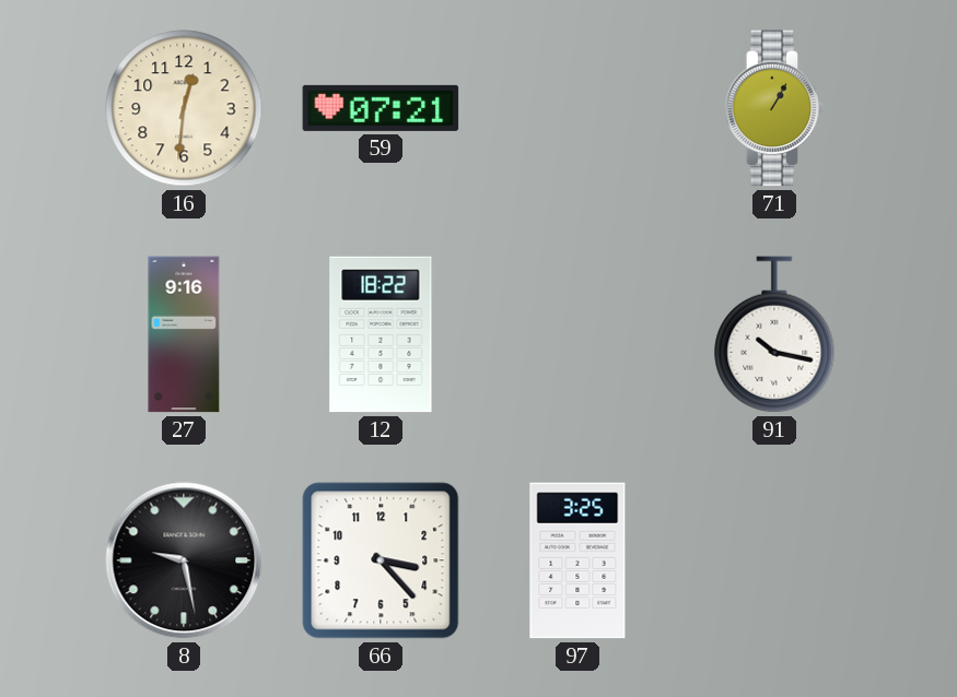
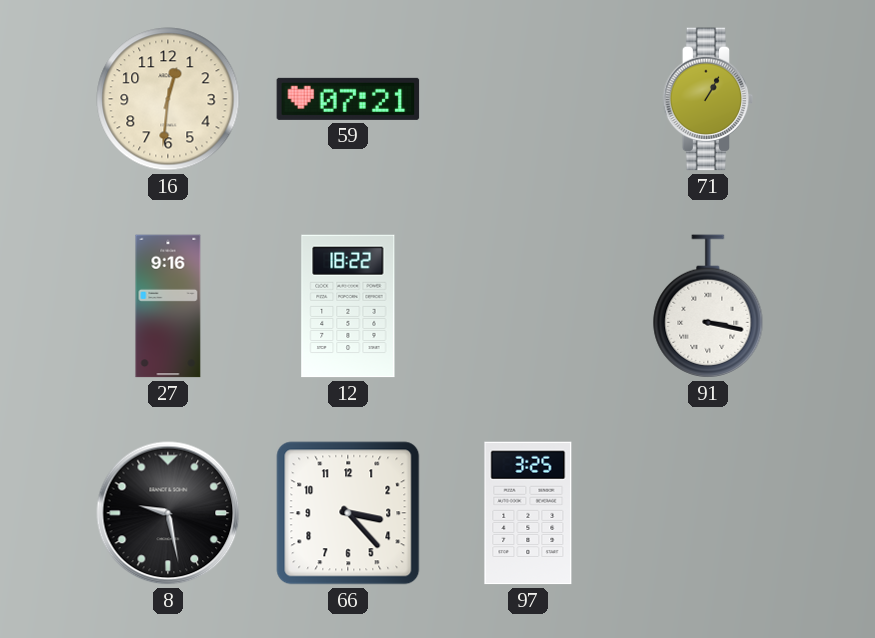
91: 10:17 -> 3:17 (708, 306)
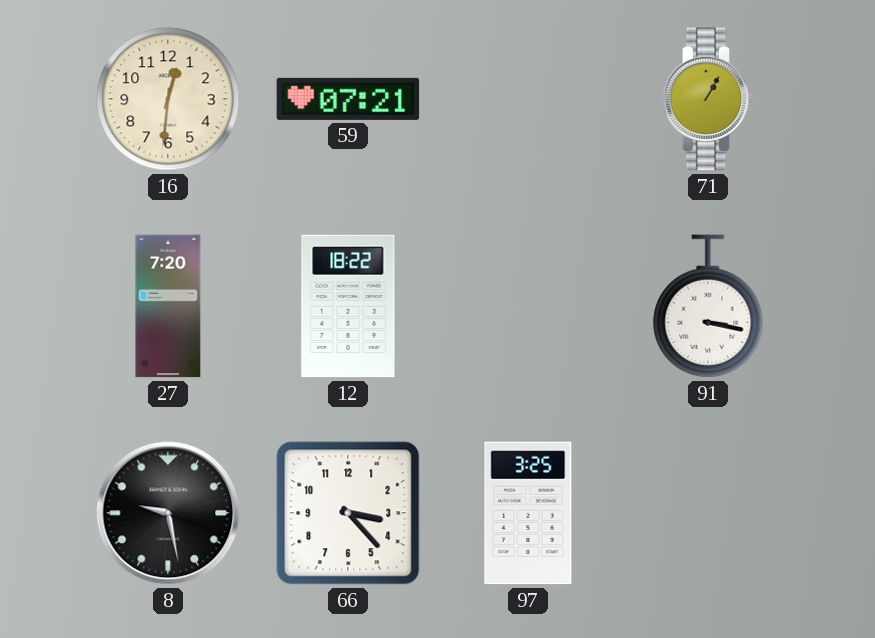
27: 9:16 -> 7:20 (168, 306)
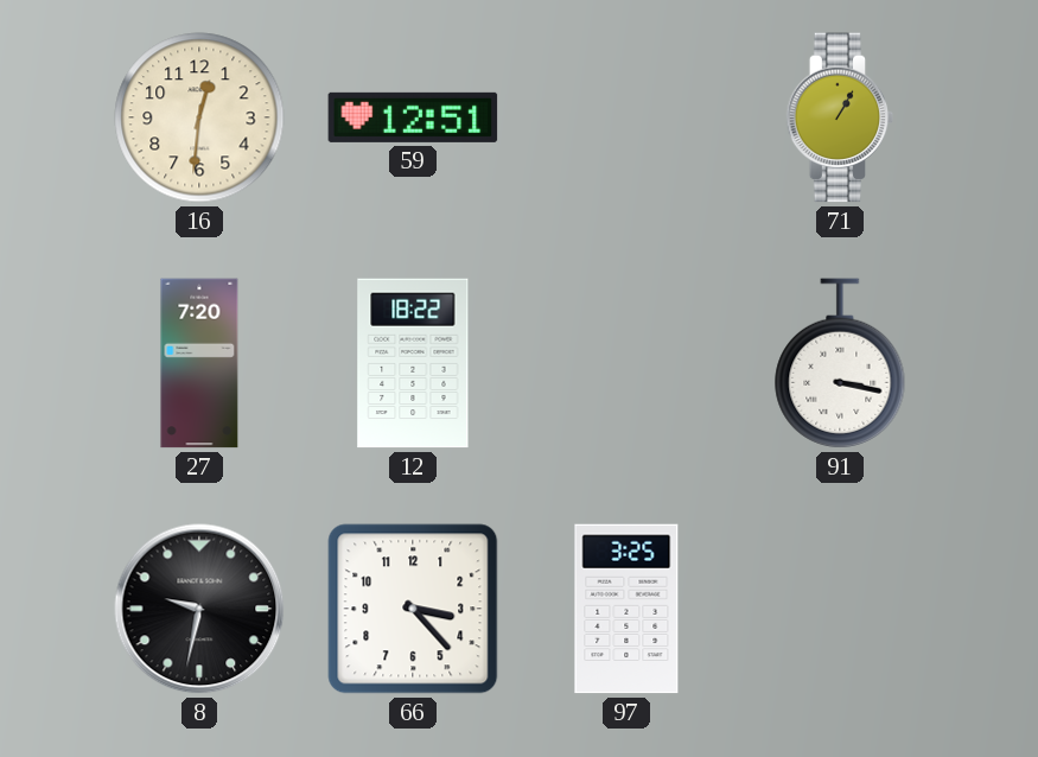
59: 07:21 -> 12:51 (413, 117)
8: 9:28 -> 9:32 (199, 609)
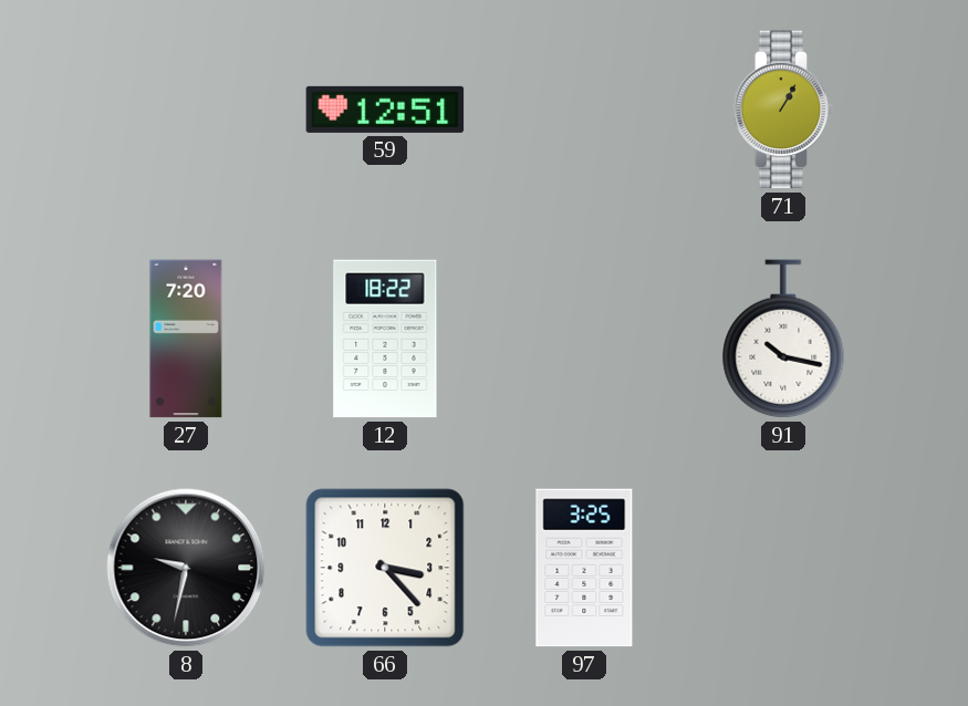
16: 12:31 -> none (199, 117)
91: 3:17 -> 10:17 (783, 339)
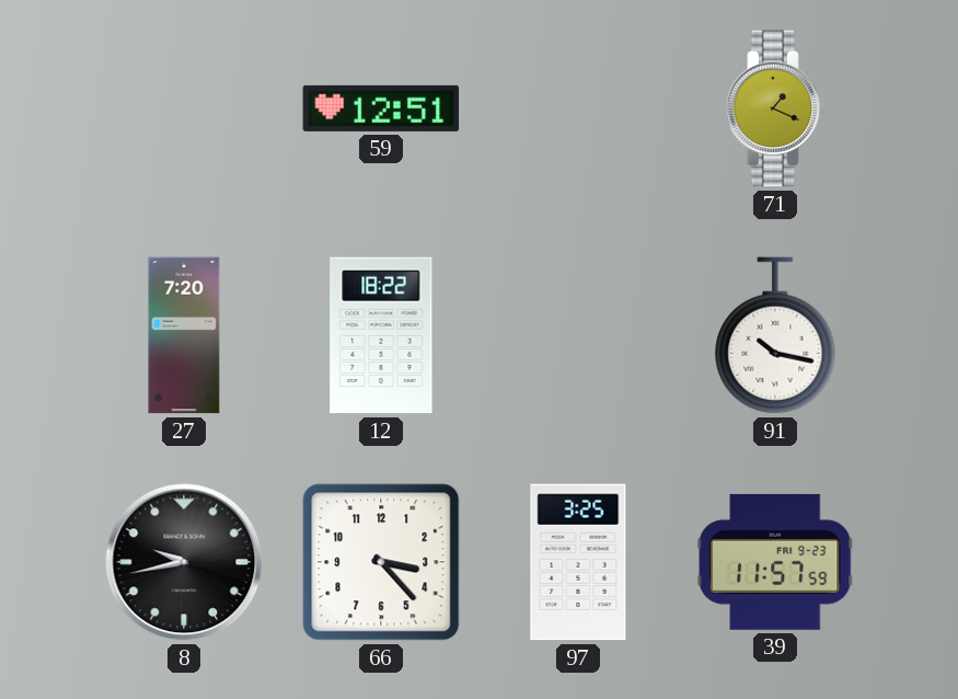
71: 1:05 -> 1:19 (775, 108)
8: 9:32 -> 9:43 (184, 562)
39: none -> 11:57 (775, 562)
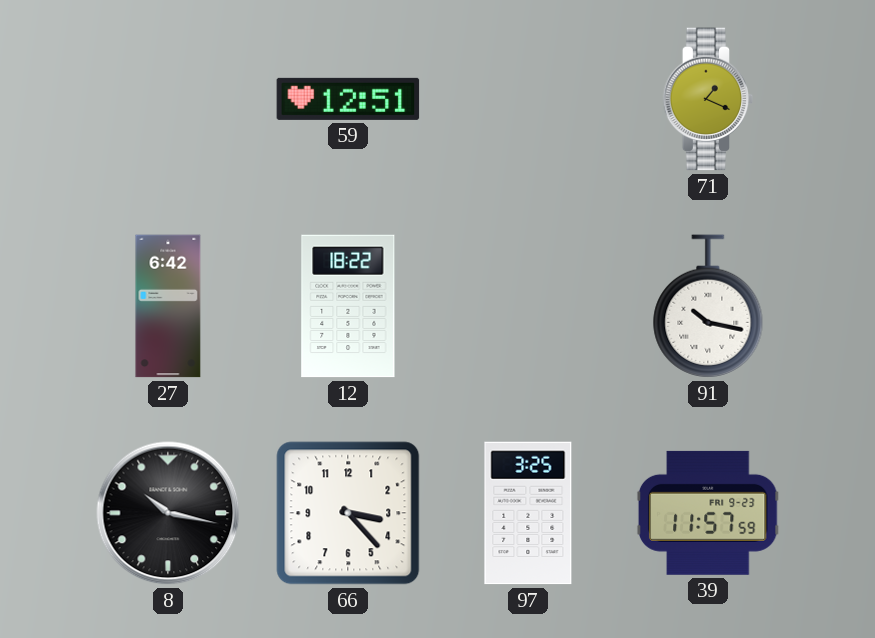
27: 7:20 -> 6:42 (168, 306)
8: 9:43 -> 10:17 (168, 513)
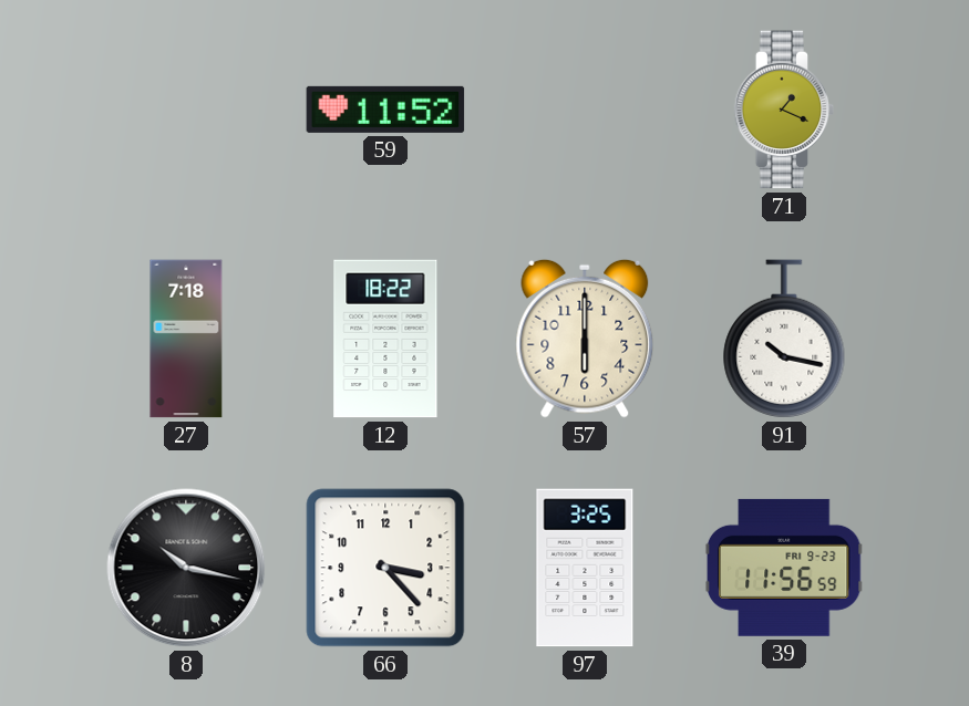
59: 12:51 -> 11:52 (385, 110)
27: 6:42 -> 7:18 (186, 339)
57: none -> 6:00 (585, 339)
39: 11:57 -> 11:56 (784, 568)
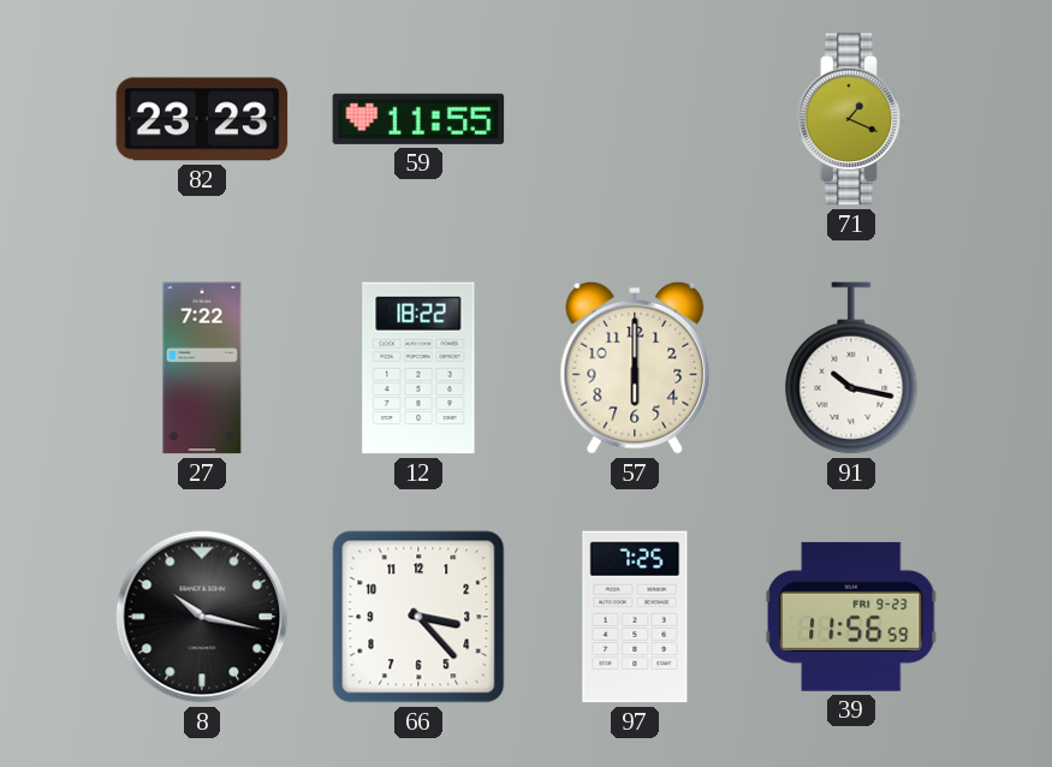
82: none -> 23:23 (202, 119)
59: 11:52 -> 11:55 (418, 119)
27: 7:18 -> 7:22 (202, 368)
97: 3:25 -> 7:25 (635, 617)
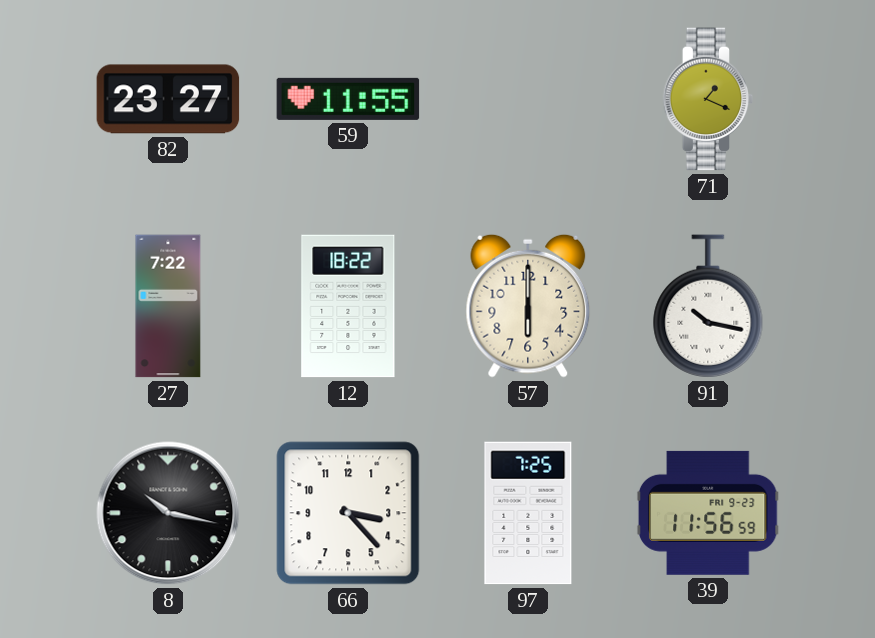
82: 23:23 -> 23:27 (168, 99)
